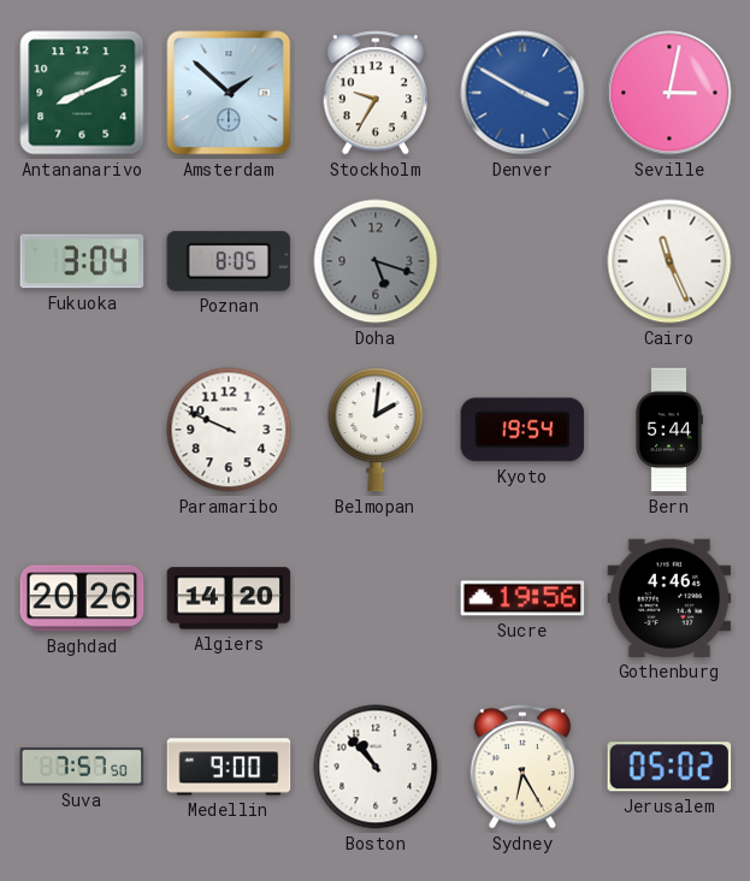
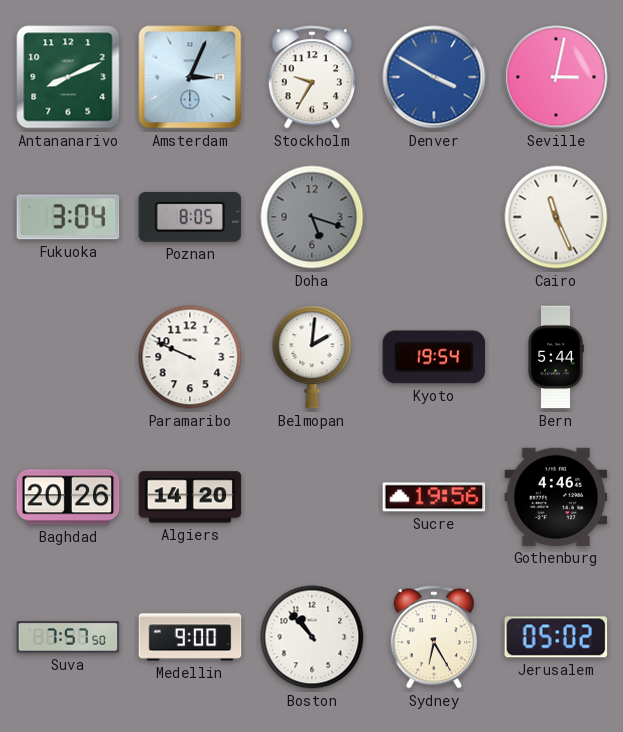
Amsterdam: 1:52 -> 3:04 (190, 77)
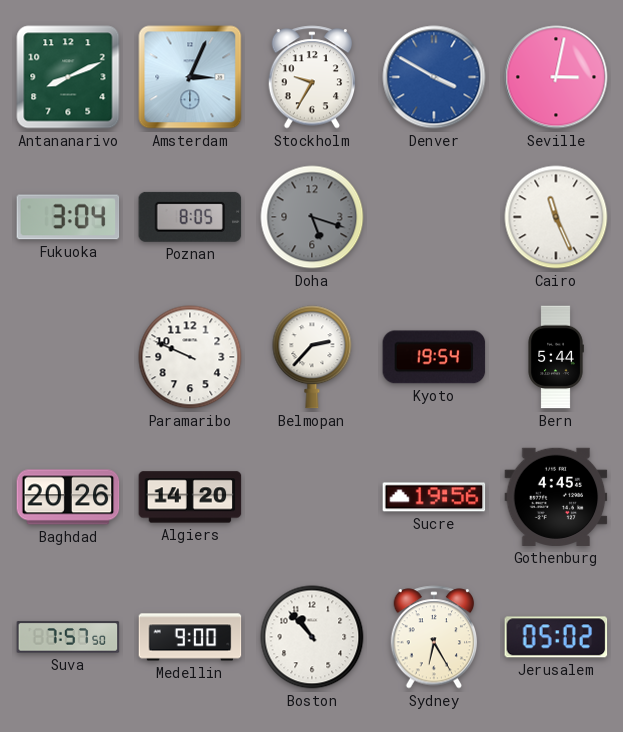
Belmopan: 2:01 -> 2:37 (312, 357)
Gothenburg: 4:46 -> 4:45 (556, 497)
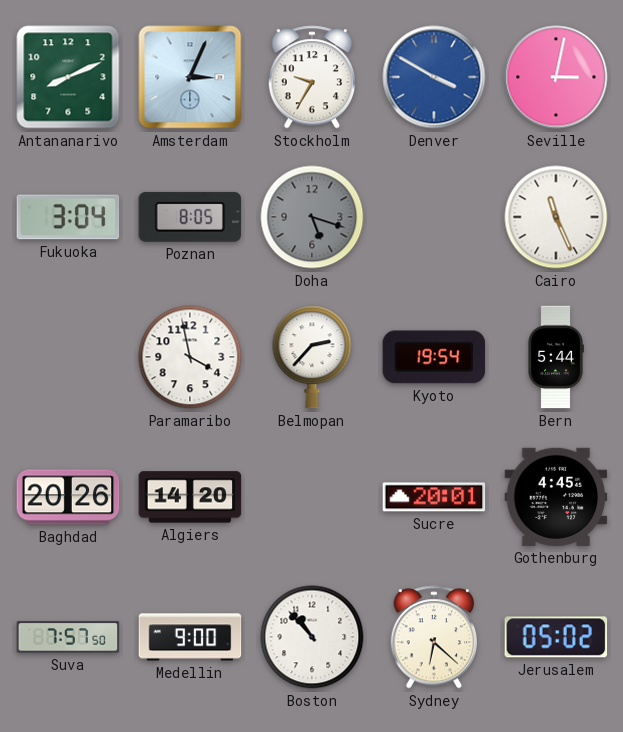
Paramaribo: 9:49 -> 3:58 (190, 357)
Sucre: 19:56 -> 20:01 (434, 497)
Sydney: 6:25 -> 6:22 (434, 637)
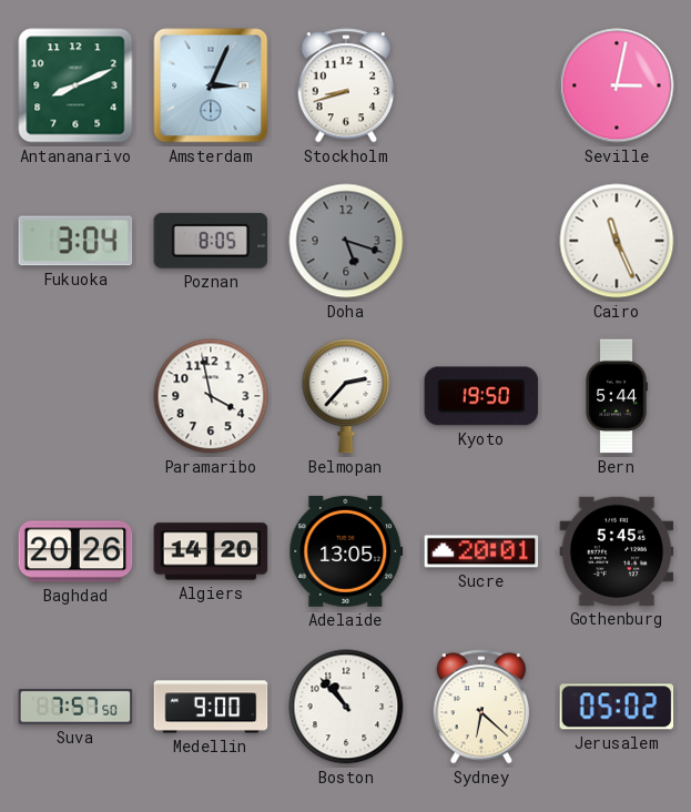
Stockholm: 9:35 -> 8:42 (346, 85)
Denver: 3:50 -> none (434, 77)
Kyoto: 19:54 -> 19:50 (481, 396)
Adelaide: none -> 13:05 (346, 551)
Gothenburg: 4:45 -> 5:45 (617, 551)
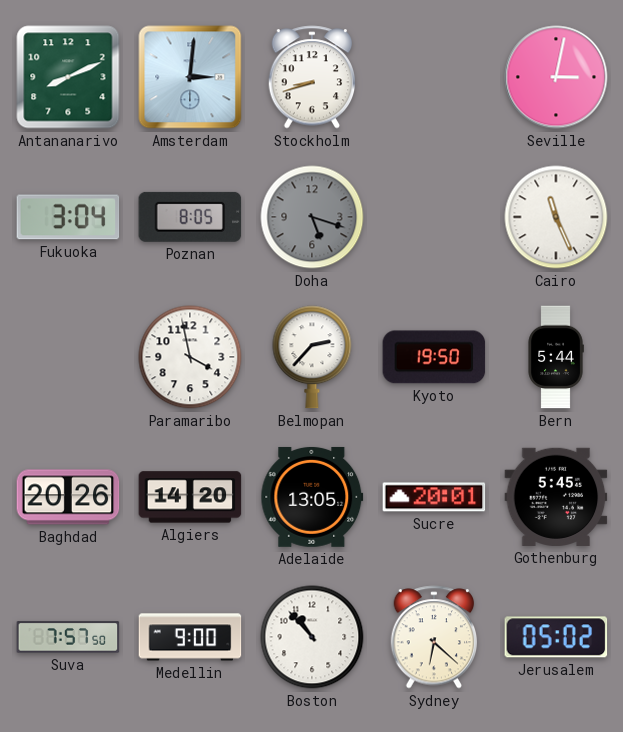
Amsterdam: 3:04 -> 3:01 (190, 77)
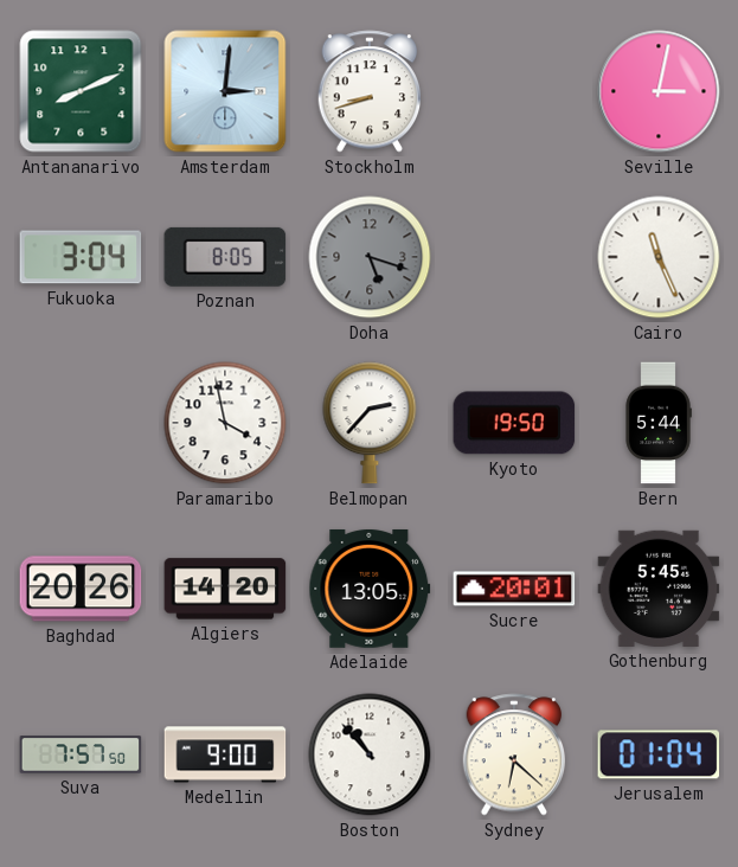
Jerusalem: 05:02 -> 01:04 (659, 754)
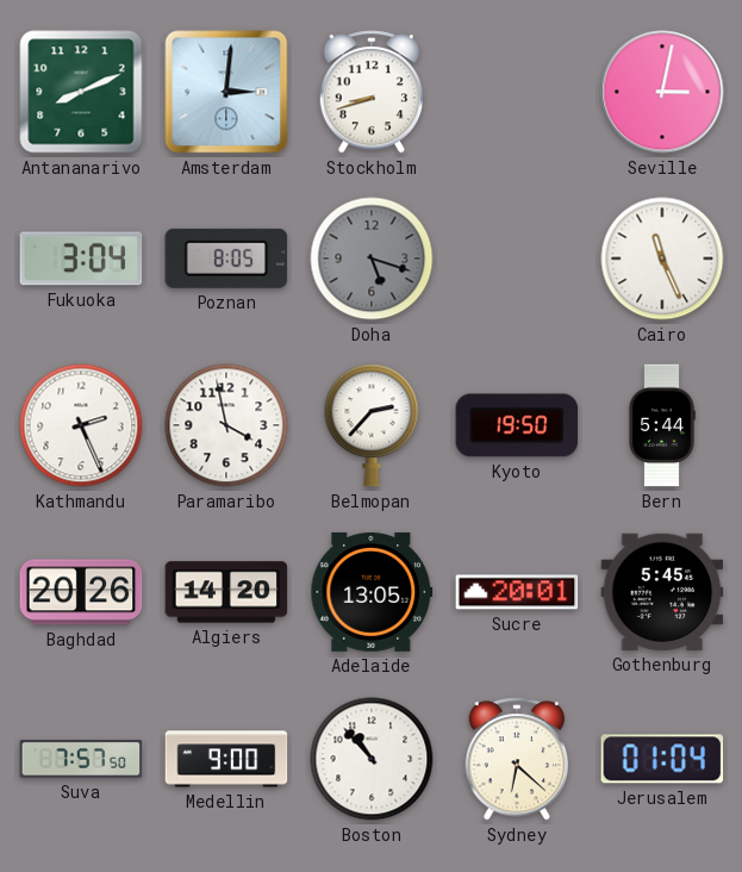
Kathmandu: none -> 2:26 (81, 425)
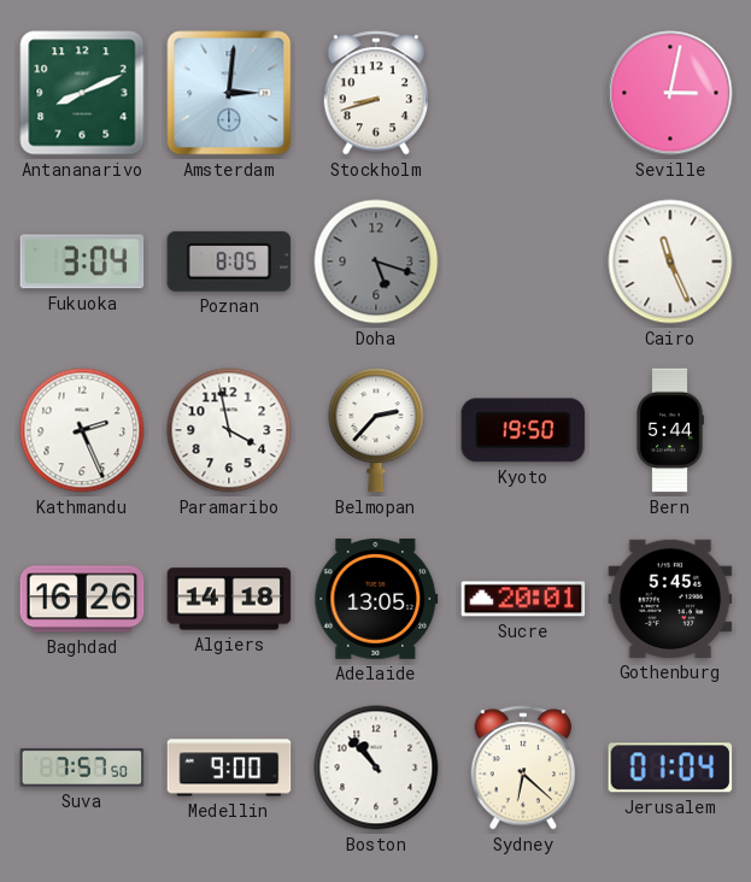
Baghdad: 20:26 -> 16:26 (82, 599)
Algiers: 14:20 -> 14:18 (229, 599)
